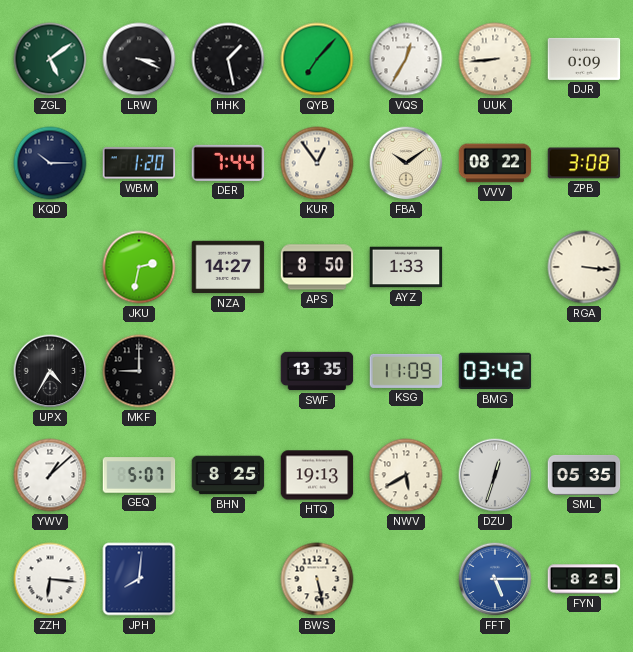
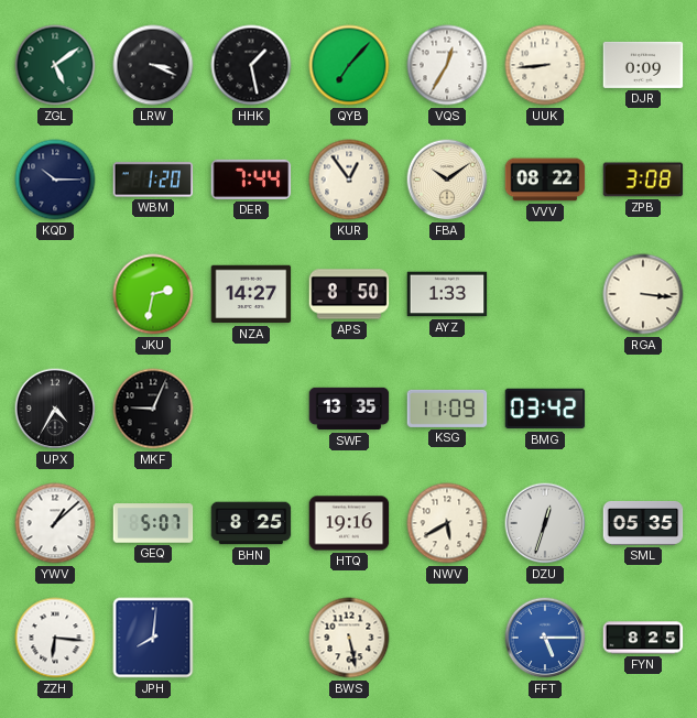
MKF: 9:00 -> 9:04 (153, 409)
HTQ: 19:13 -> 19:16 (349, 523)
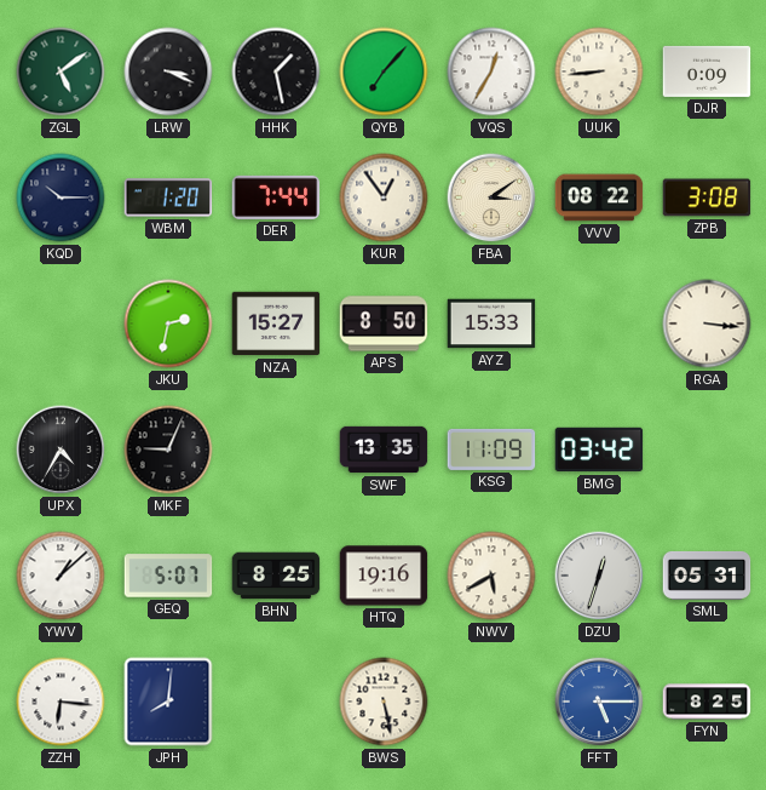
FBA: 10:09 -> 3:09 (491, 198)
NZA: 14:27 -> 15:27 (276, 324)
AYZ: 1:33 -> 15:33 (491, 324)
SML: 05:35 -> 05:31 (707, 576)
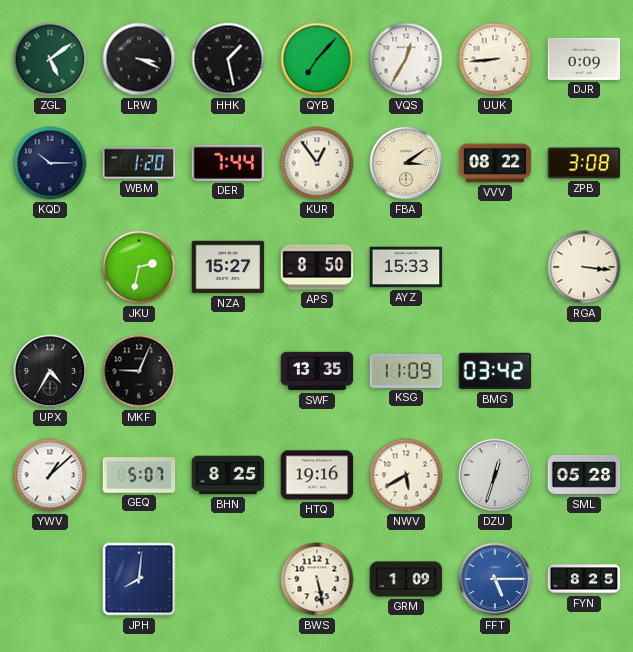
SML: 05:31 -> 05:28 (584, 475)
ZZH: 6:16 -> none (61, 702)
GRM: none -> 1:09 (406, 579)
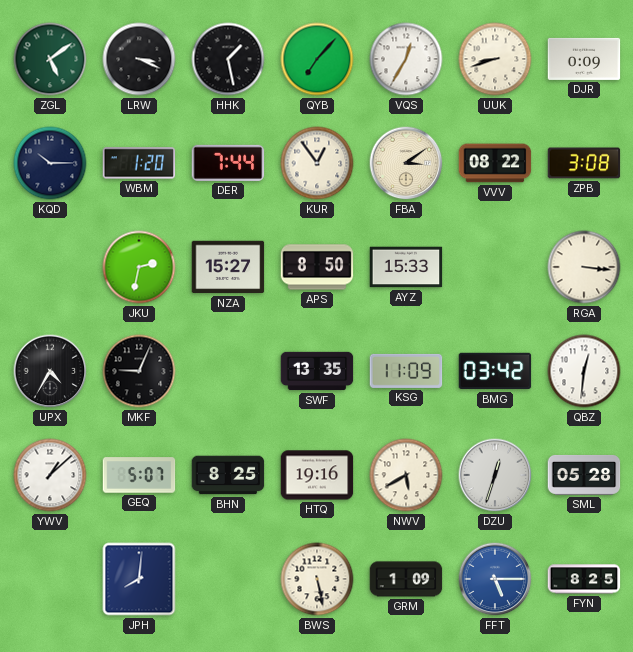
UUK: 8:44 -> 8:42 (495, 59)
QBZ: none -> 12:31 (584, 371)
